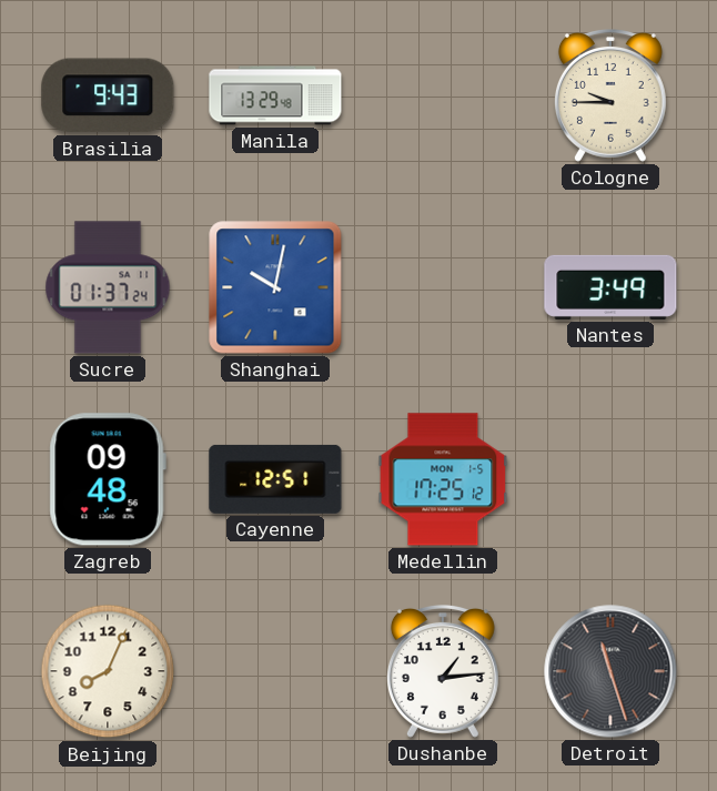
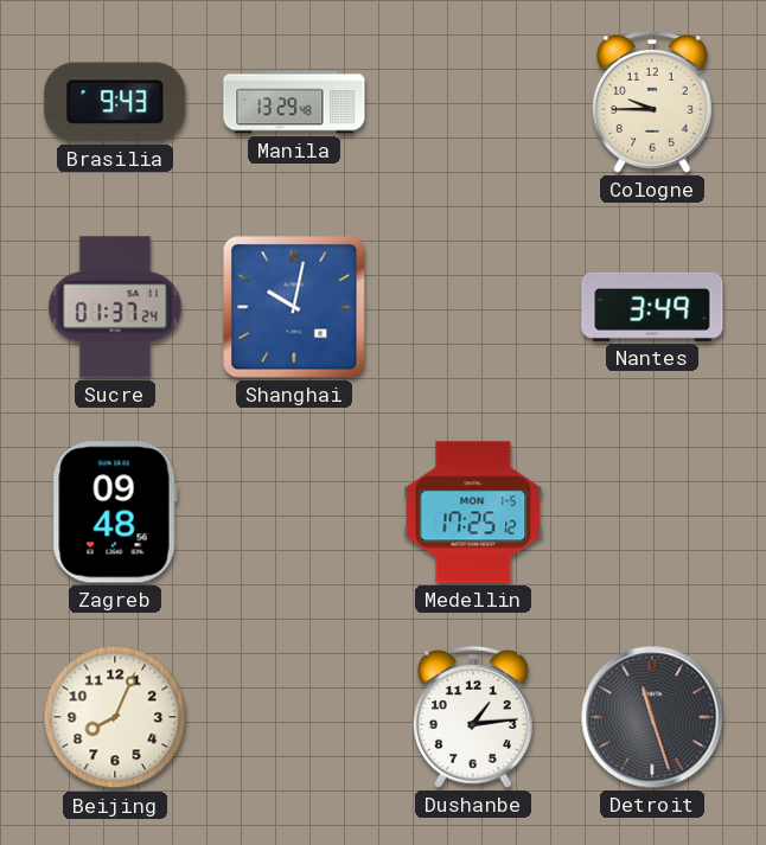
Cayenne: 12:51 -> none (275, 479)
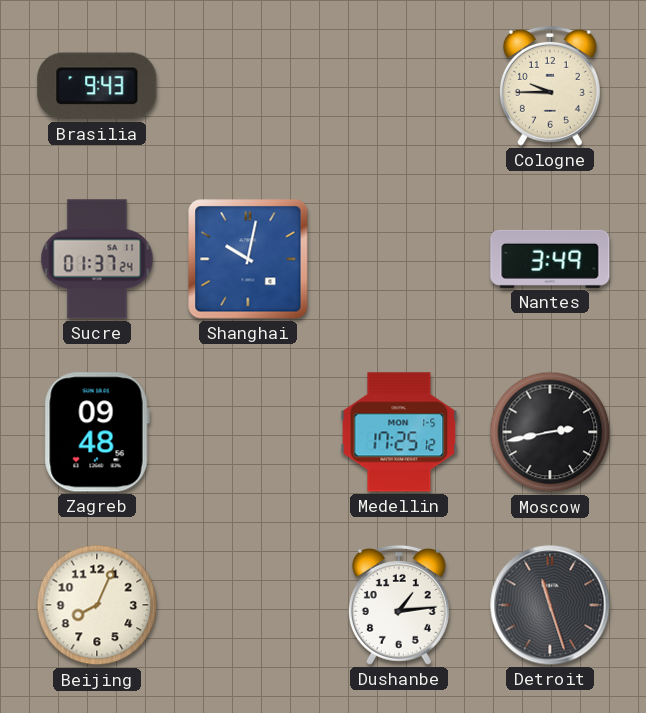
Manila: 13:29 -> none (294, 102)
Moscow: none -> 2:43 (550, 432)
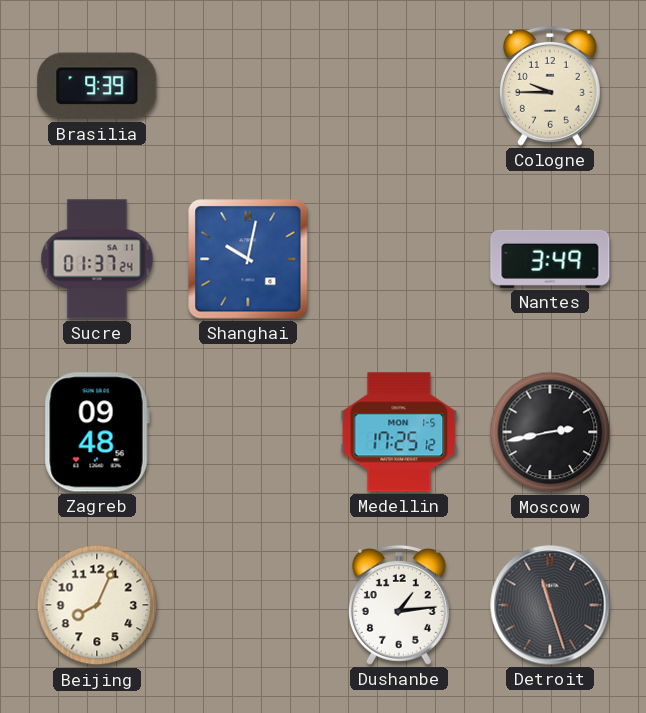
Brasilia: 9:43 -> 9:39 (97, 86)
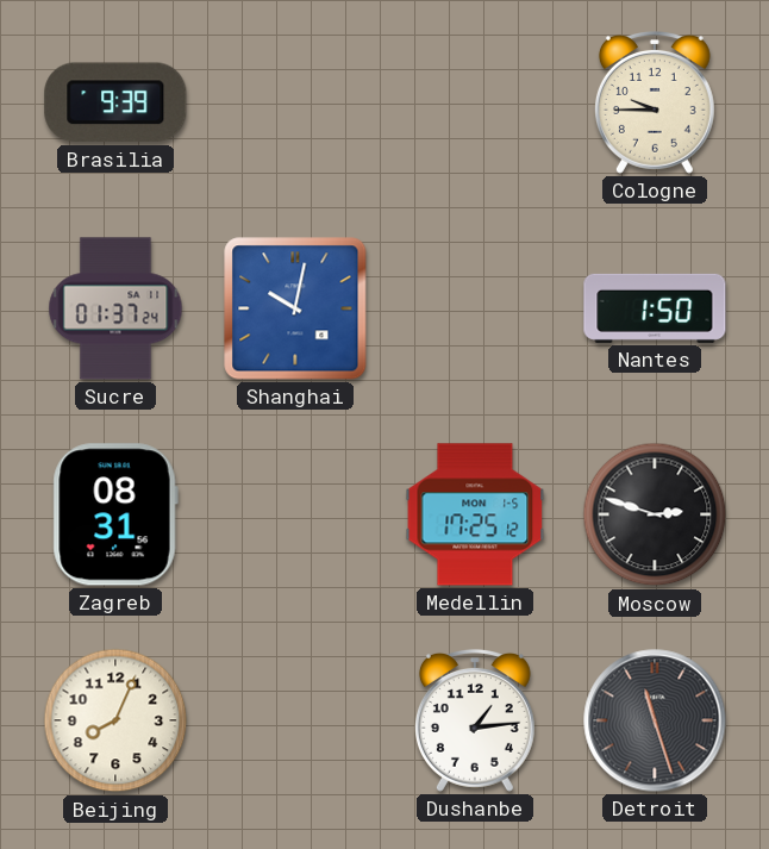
Nantes: 3:49 -> 1:50 (655, 308)
Zagreb: 09:48 -> 08:31 (115, 514)
Moscow: 2:43 -> 2:48 (655, 514)
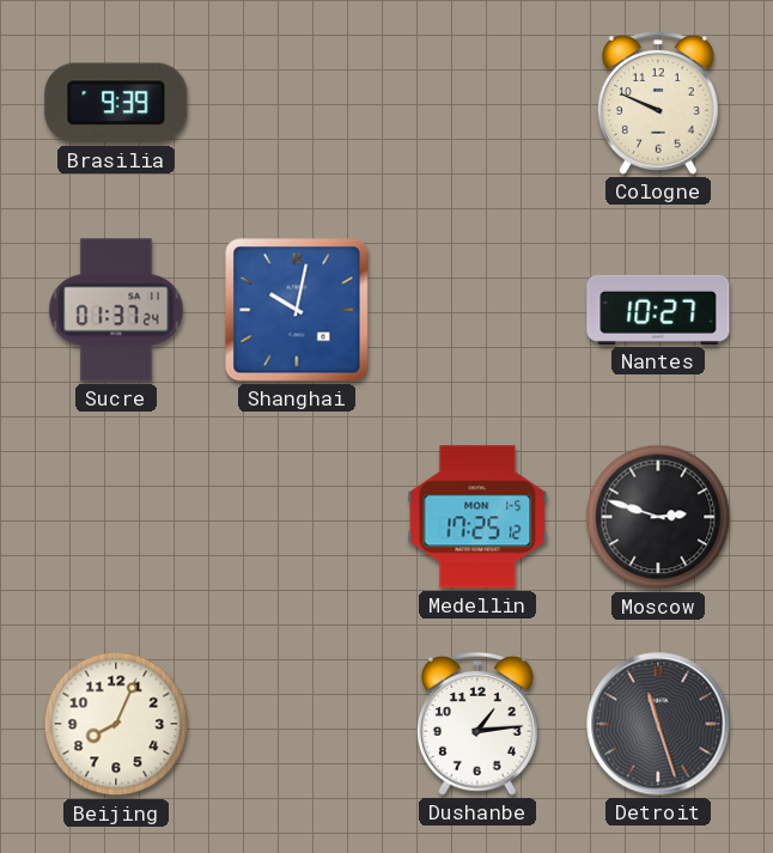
Cologne: 9:45 -> 9:49 (658, 104)
Nantes: 1:50 -> 10:27 (658, 310)
Zagreb: 08:31 -> none (115, 514)
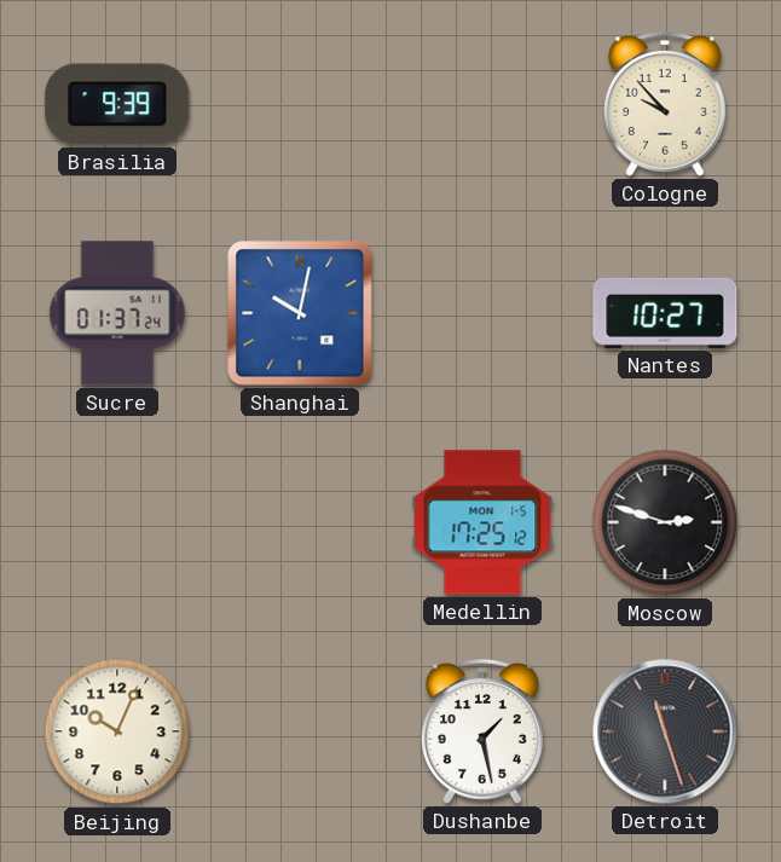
Cologne: 9:49 -> 9:53 (665, 105)
Beijing: 8:04 -> 10:04 (117, 731)
Dushanbe: 1:14 -> 1:28 (482, 733)
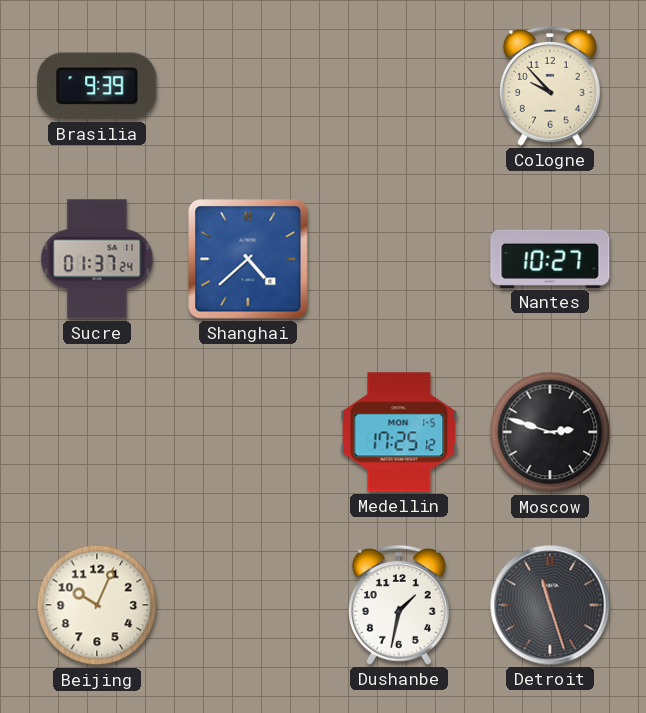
Shanghai: 10:02 -> 4:38 (248, 259)
Dushanbe: 1:28 -> 1:32 (399, 606)
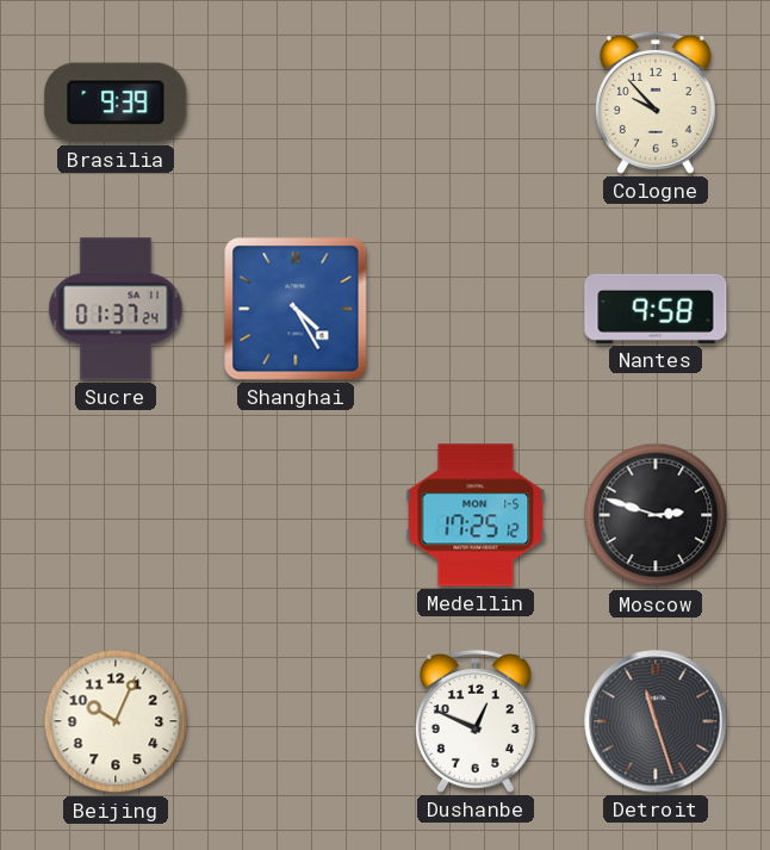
Shanghai: 4:38 -> 4:25 (296, 309)
Nantes: 10:27 -> 9:58 (656, 309)
Dushanbe: 1:32 -> 12:49 (476, 722)
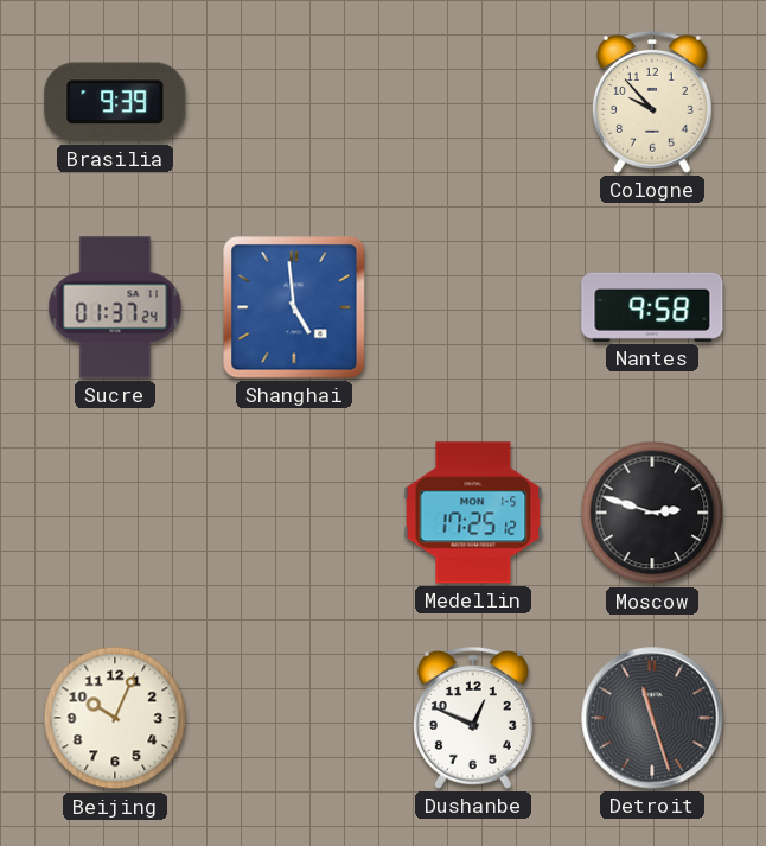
Shanghai: 4:25 -> 4:59 (294, 307)
